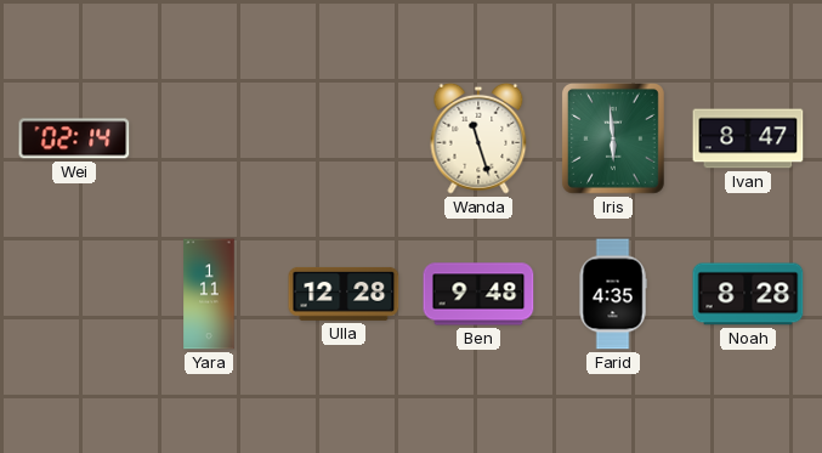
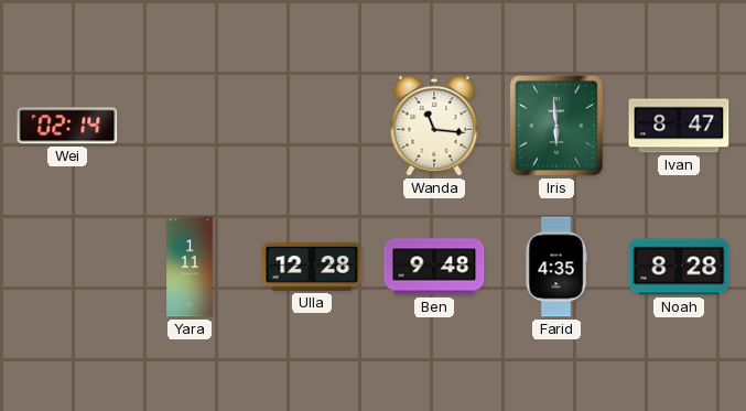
Wanda: 11:27 -> 11:16 (434, 126)
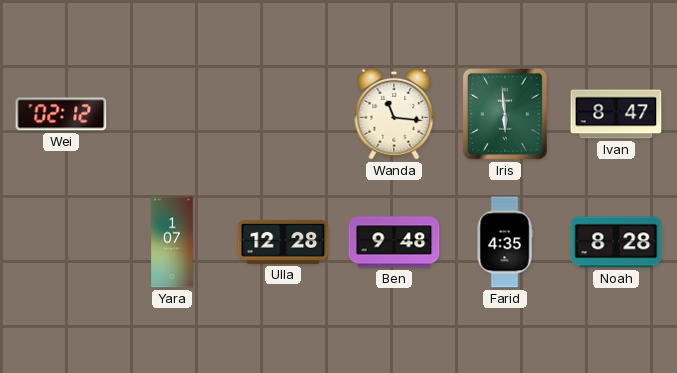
Wei: 02:14 -> 02:12 (61, 114)
Yara: 1:11 -> 1:07 (172, 242)
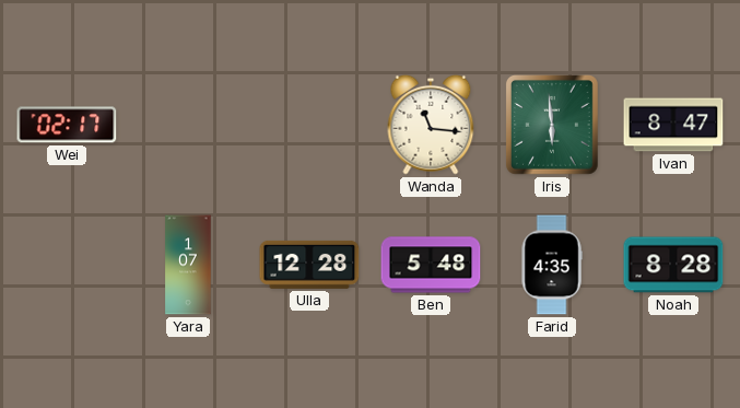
Wei: 02:12 -> 02:17 (67, 125)
Ben: 9:48 -> 5:48 (431, 265)
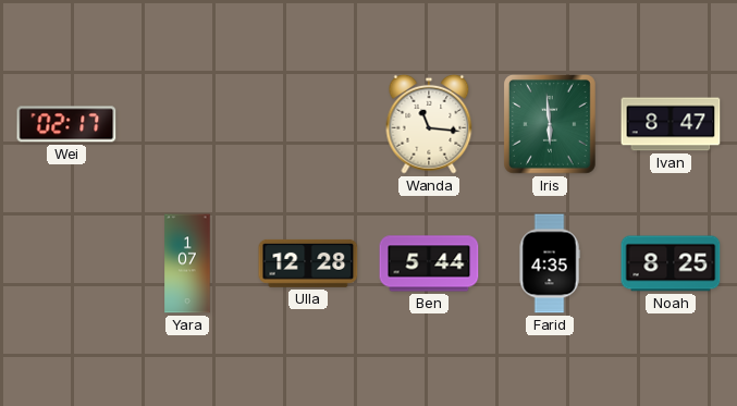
Ben: 5:48 -> 5:44 (429, 263)
Noah: 8:28 -> 8:25 (671, 263)
